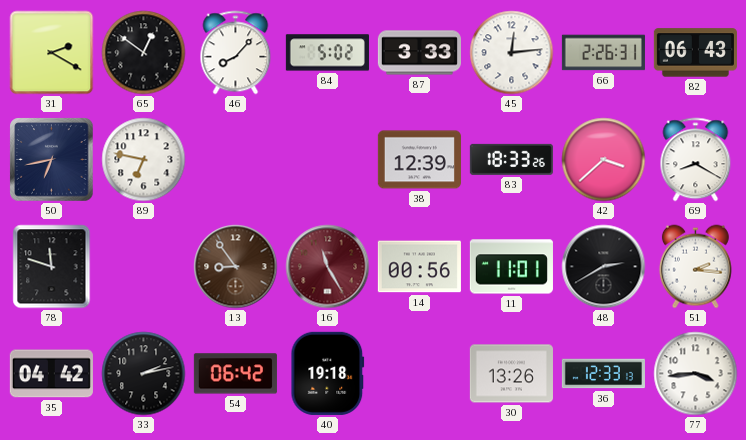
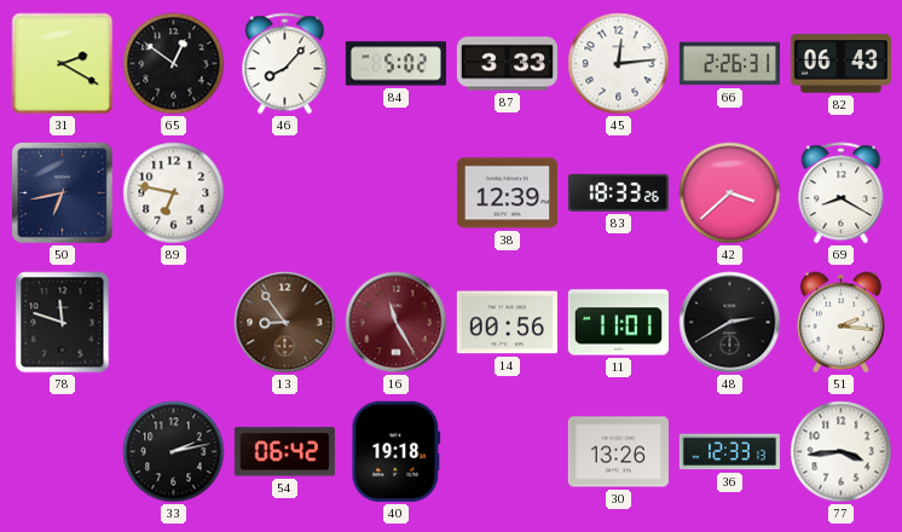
35: 04:42 -> none (51, 374)
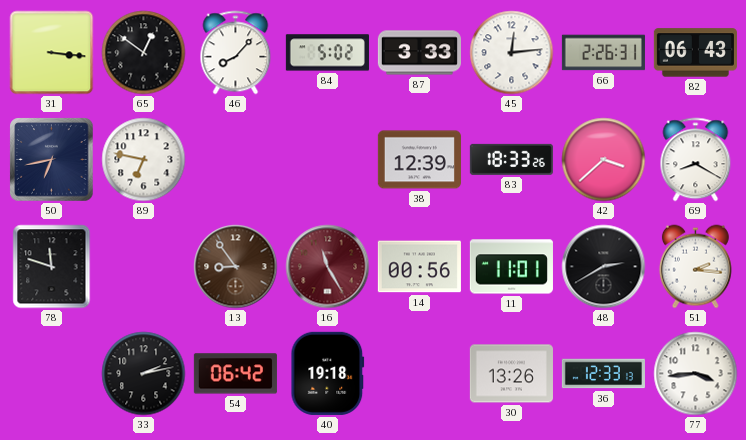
31: 2:20 -> 3:16 (52, 53)
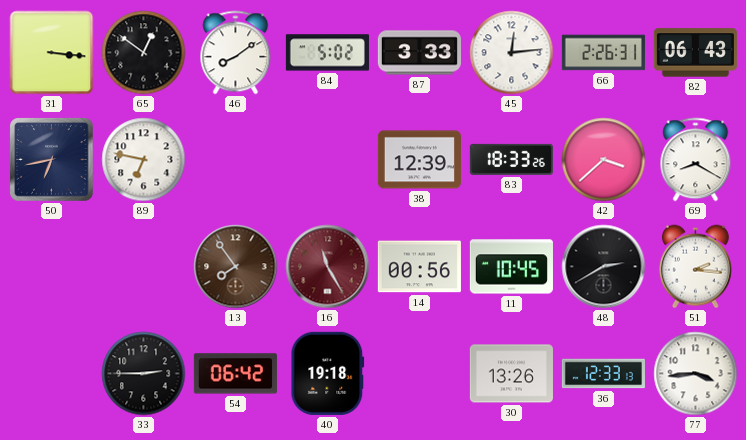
46: 8:07 -> 8:09 (236, 53)
78: 11:48 -> none (52, 267)
13: 8:54 -> 7:54 (236, 267)
11: 11:01 -> 10:45 (511, 267)
33: 2:13 -> 2:45 (144, 374)
